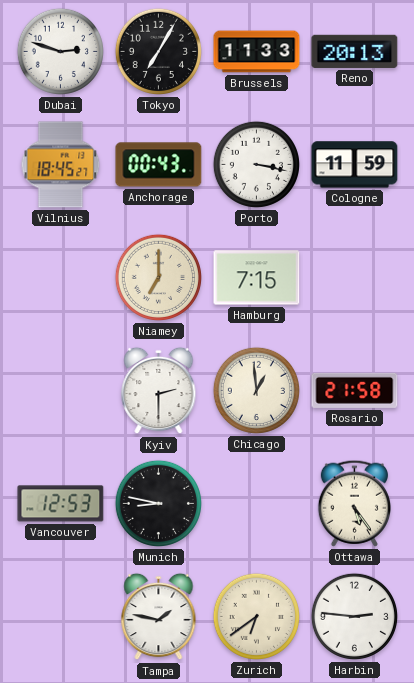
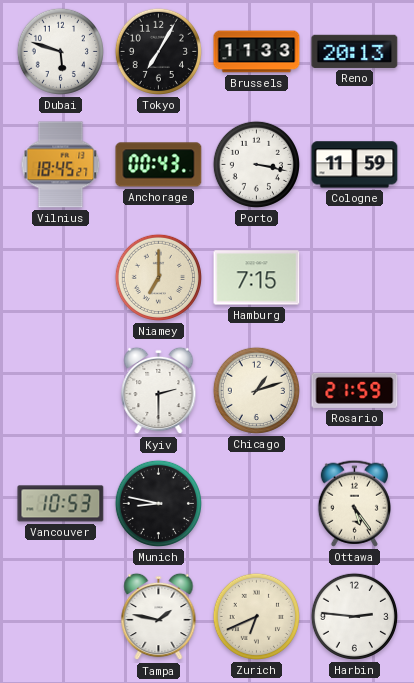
Dubai: 2:48 -> 5:48 (60, 51)
Chicago: 12:59 -> 1:12 (256, 390)
Rosario: 21:58 -> 21:59 (355, 390)
Vancouver: 12:53 -> 10:53 (61, 504)
Zurich: 6:39 -> 6:41 (256, 616)
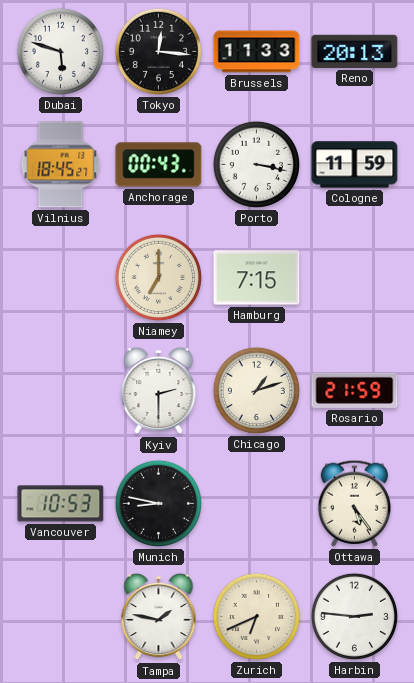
Tokyo: 7:05 -> 12:16 (158, 51)
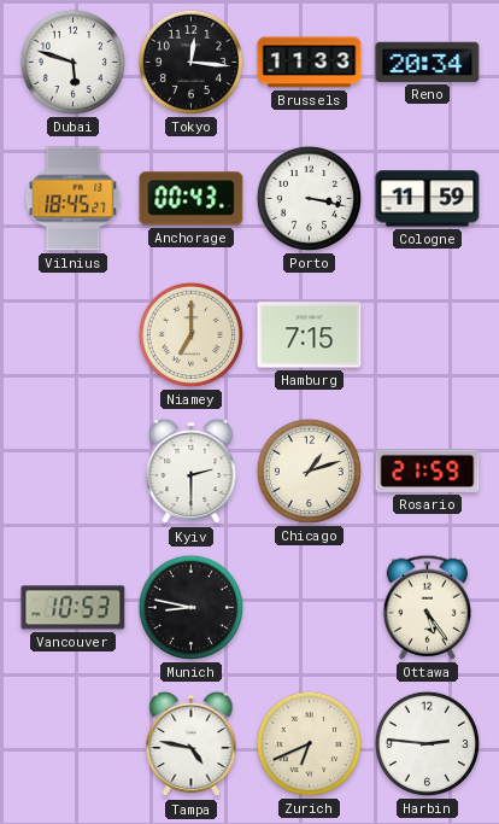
Reno: 20:13 -> 20:34 (428, 62)
Tampa: 1:47 -> 4:47 (192, 744)
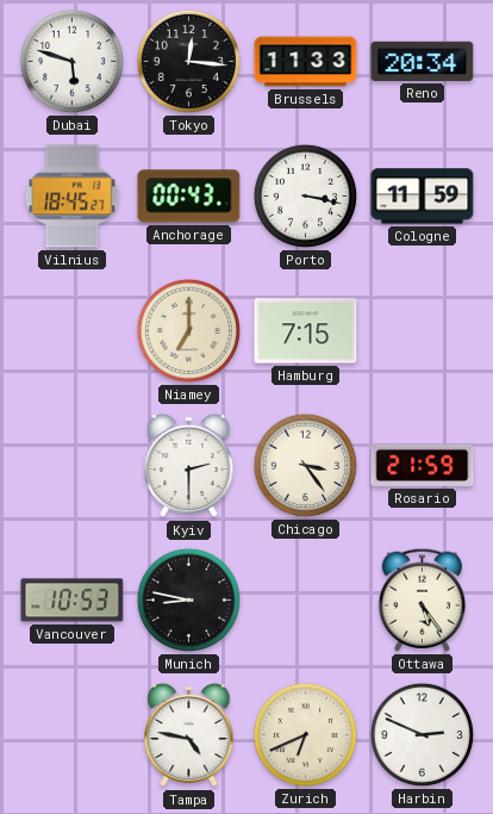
Chicago: 1:12 -> 3:24 (305, 465)
Harbin: 2:46 -> 2:49 (422, 734)
